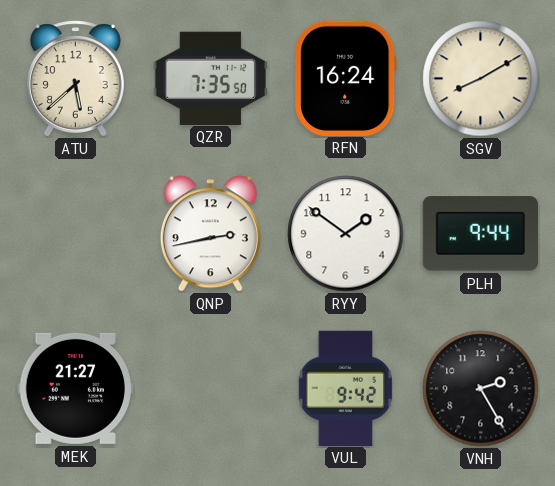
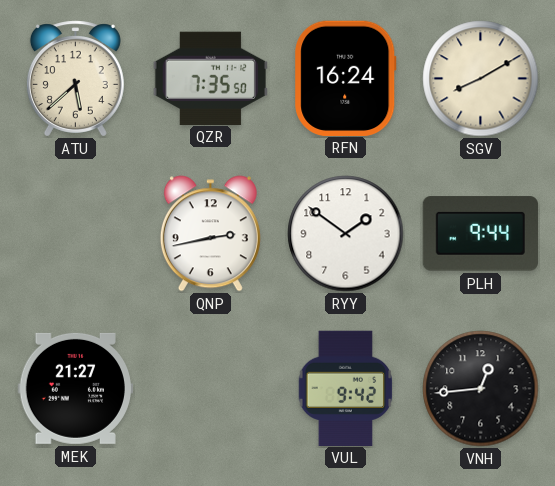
VNH: 2:25 -> 12:44 (481, 389)
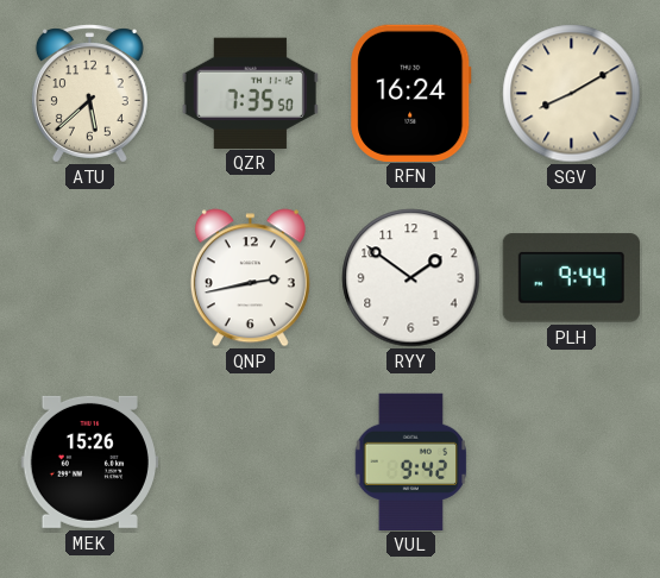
MEK: 21:27 -> 15:26 (89, 461)
VNH: 12:44 -> none (481, 389)
